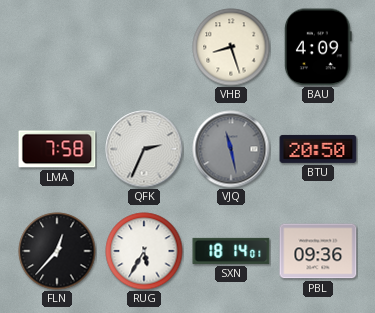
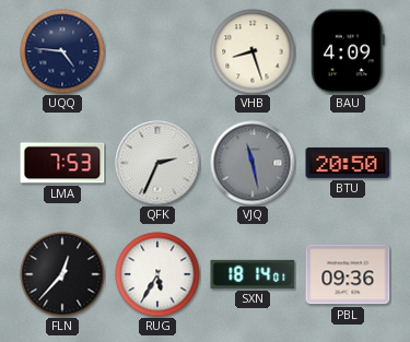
UQQ: none -> 4:46 (62, 51)
LMA: 7:58 -> 7:53 (62, 163)
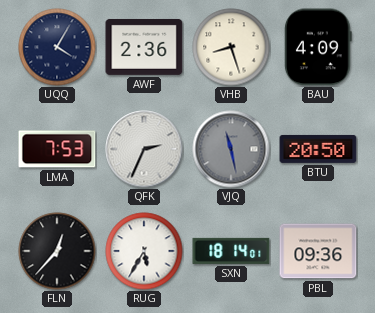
UQQ: 4:46 -> 4:05 (57, 47)
AWF: none -> 2:36 (144, 47)
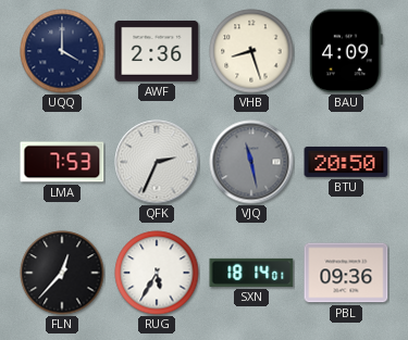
UQQ: 4:05 -> 4:00 (62, 51)
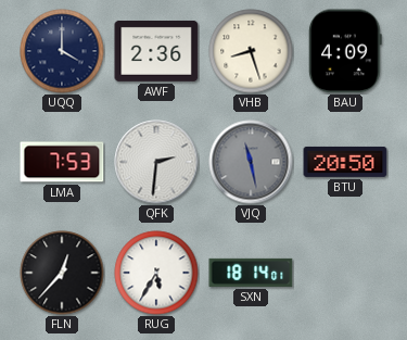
QFK: 2:34 -> 2:31 (156, 162)
PBL: 09:36 -> none (346, 273)
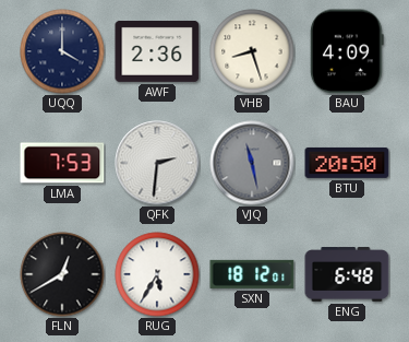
FLN: 12:37 -> 12:40 (62, 274)
SXN: 18:14 -> 18:12 (252, 274)
ENG: none -> 6:48 (347, 274)
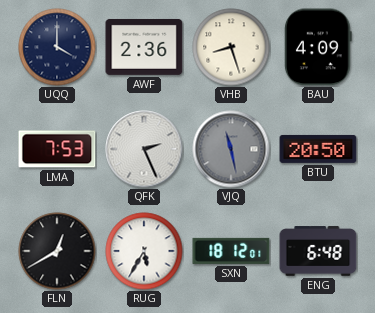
QFK: 2:31 -> 2:26 (144, 149)
